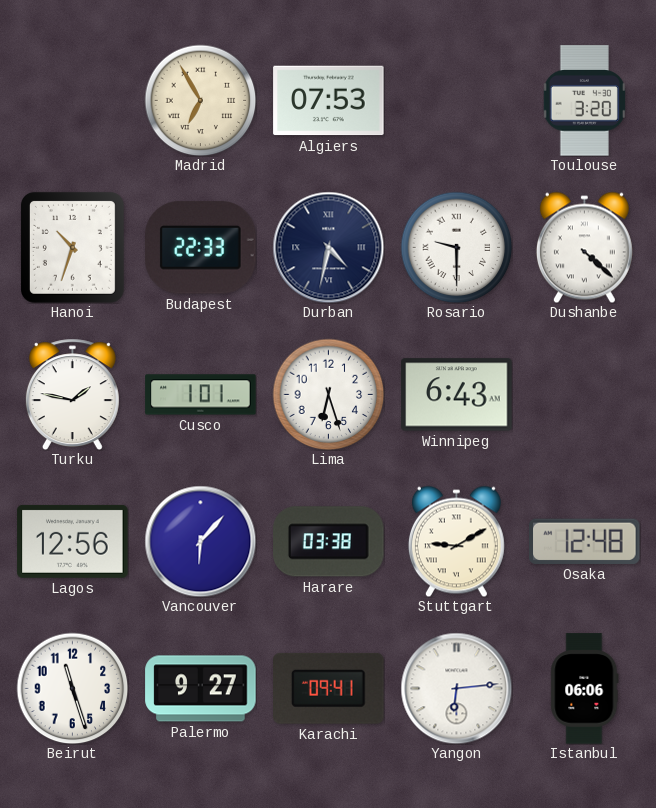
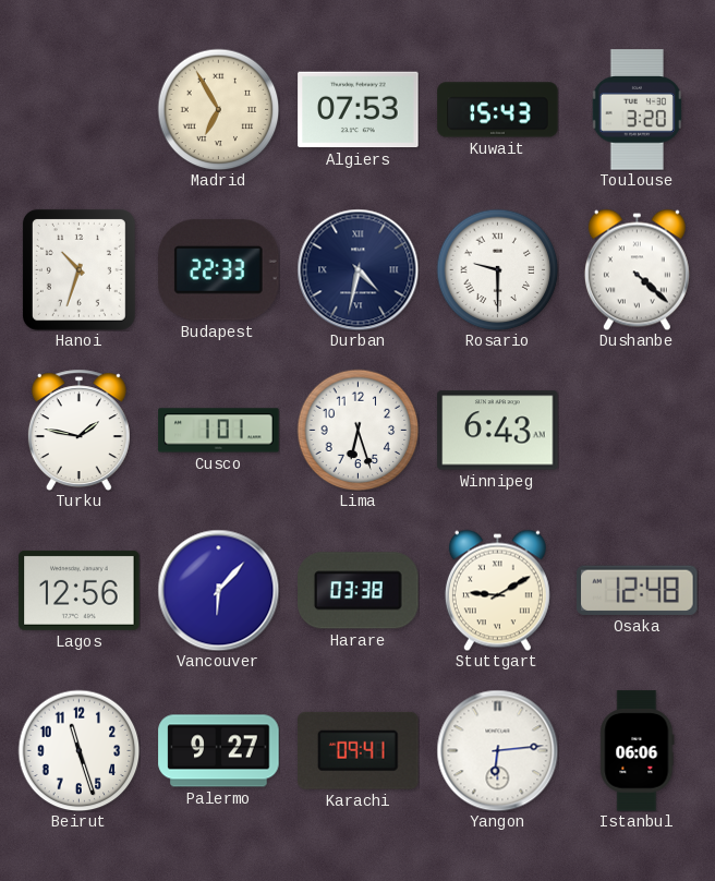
Kuwait: none -> 15:43 (498, 110)
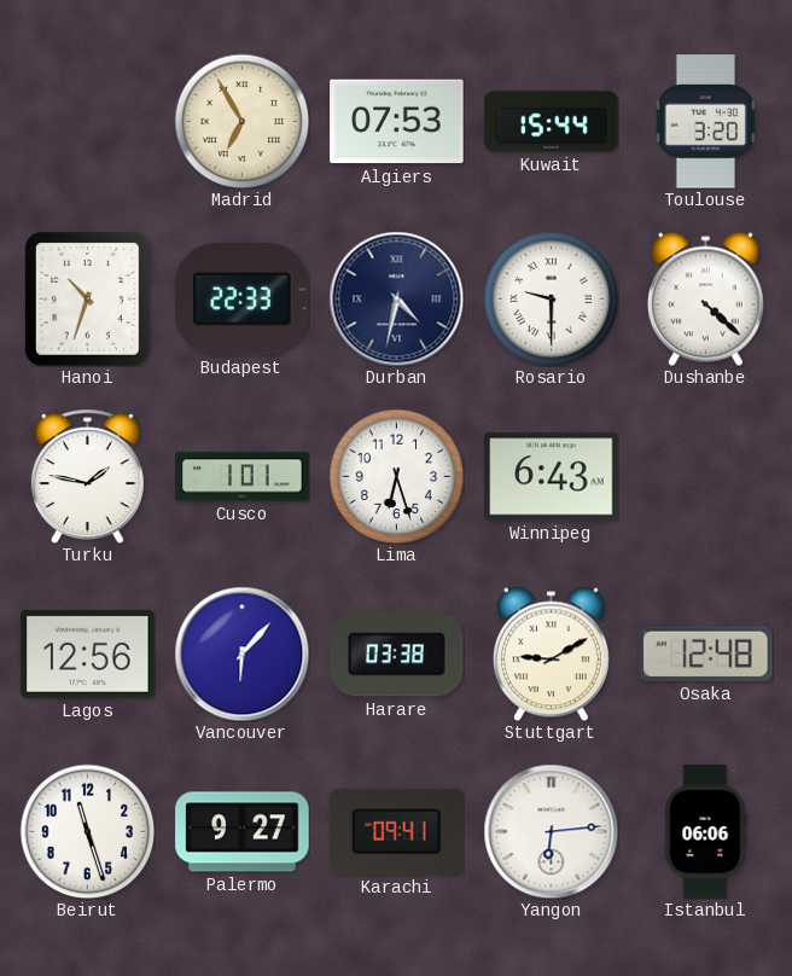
Kuwait: 15:43 -> 15:44 (552, 122)
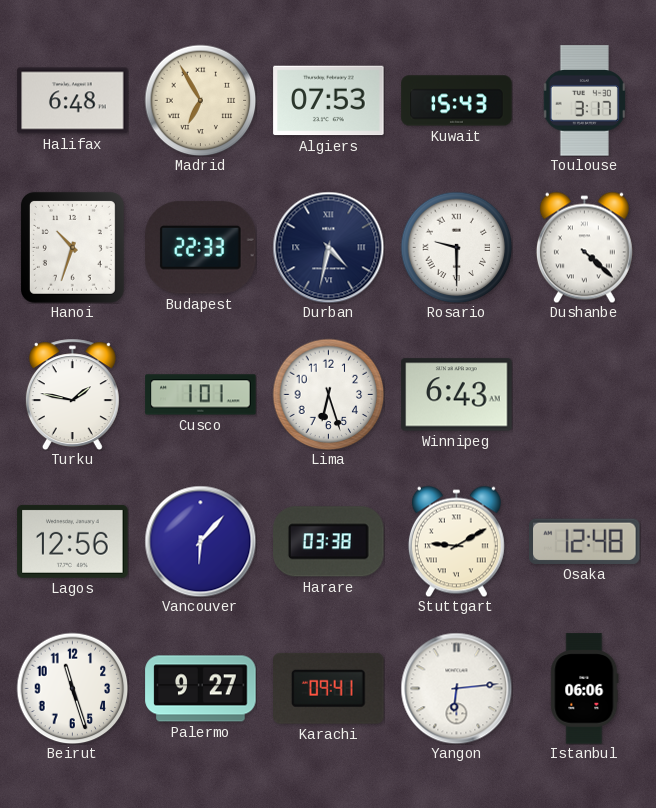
Halifax: none -> 6:48 (73, 101)
Kuwait: 15:44 -> 15:43 (457, 101)
Toulouse: 3:20 -> 3:17 (584, 101)
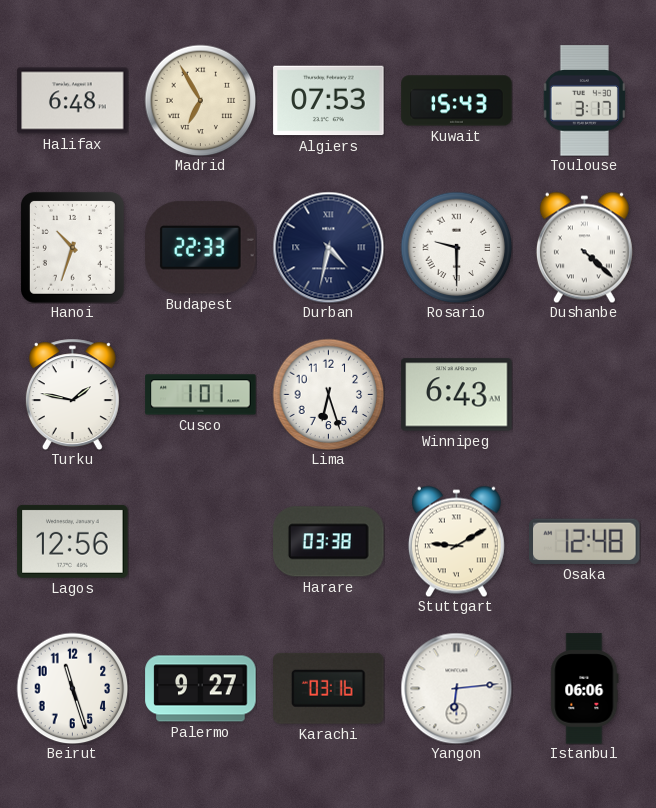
Vancouver: 6:07 -> none (200, 541)
Karachi: 09:41 -> 03:16 (329, 688)
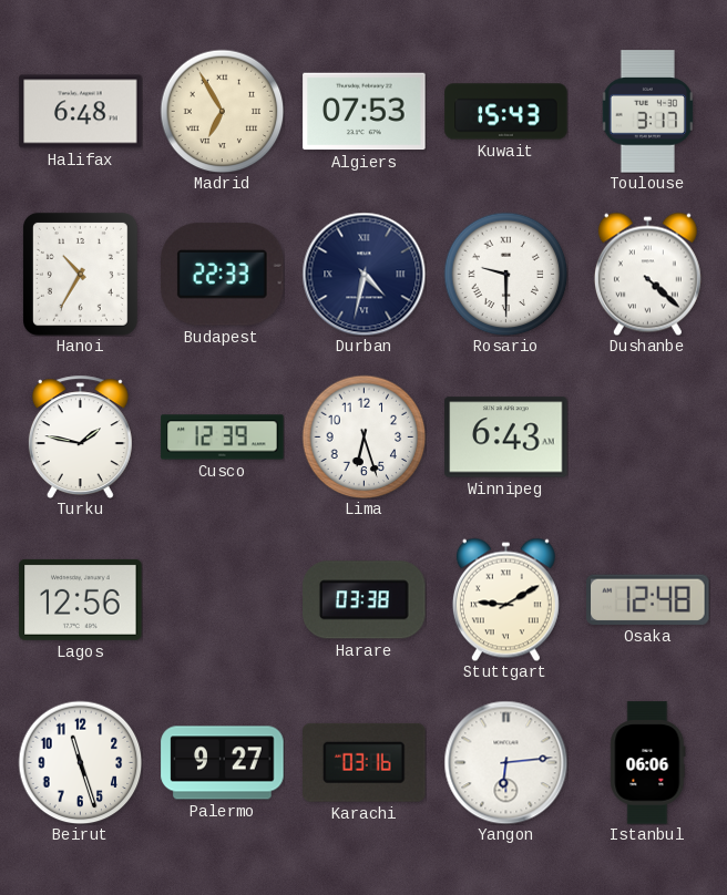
Hanoi: 10:33 -> 10:35 (80, 274)
Cusco: 1:01 -> 12:39 (223, 438)
